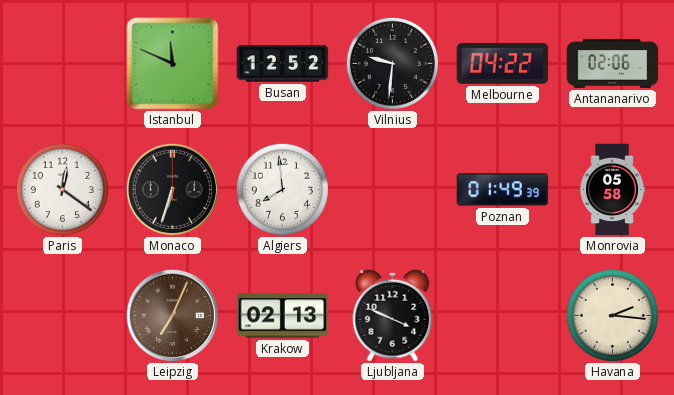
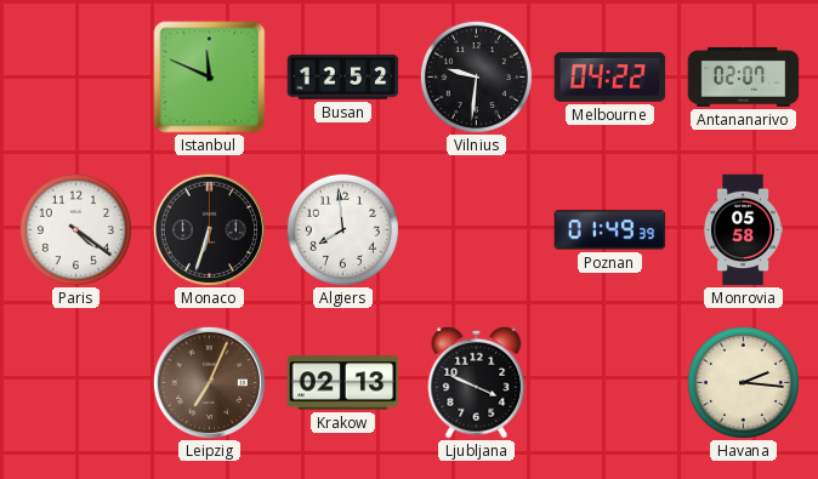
Antananarivo: 02:06 -> 02:07 (744, 76)
Paris: 12:21 -> 4:21 (75, 229)
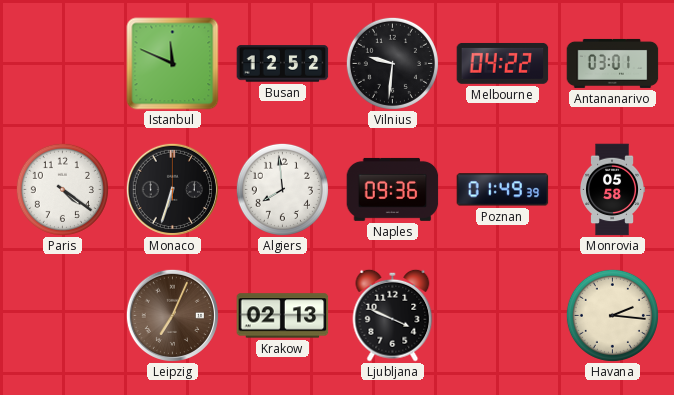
Antananarivo: 02:07 -> 03:01 (613, 63)
Naples: none -> 09:36 (393, 189)
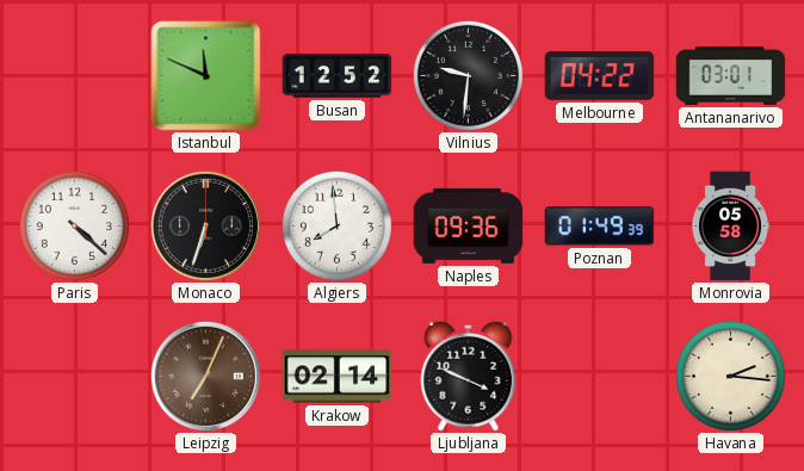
Paris: 4:21 -> 4:22 (74, 225)
Krakow: 02:13 -> 02:14 (338, 377)
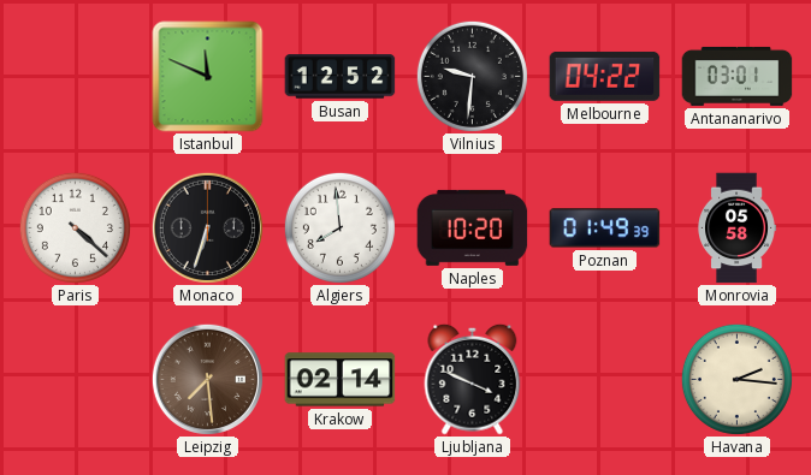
Naples: 09:36 -> 10:20 (473, 227)
Leipzig: 7:04 -> 7:29 (207, 379)
